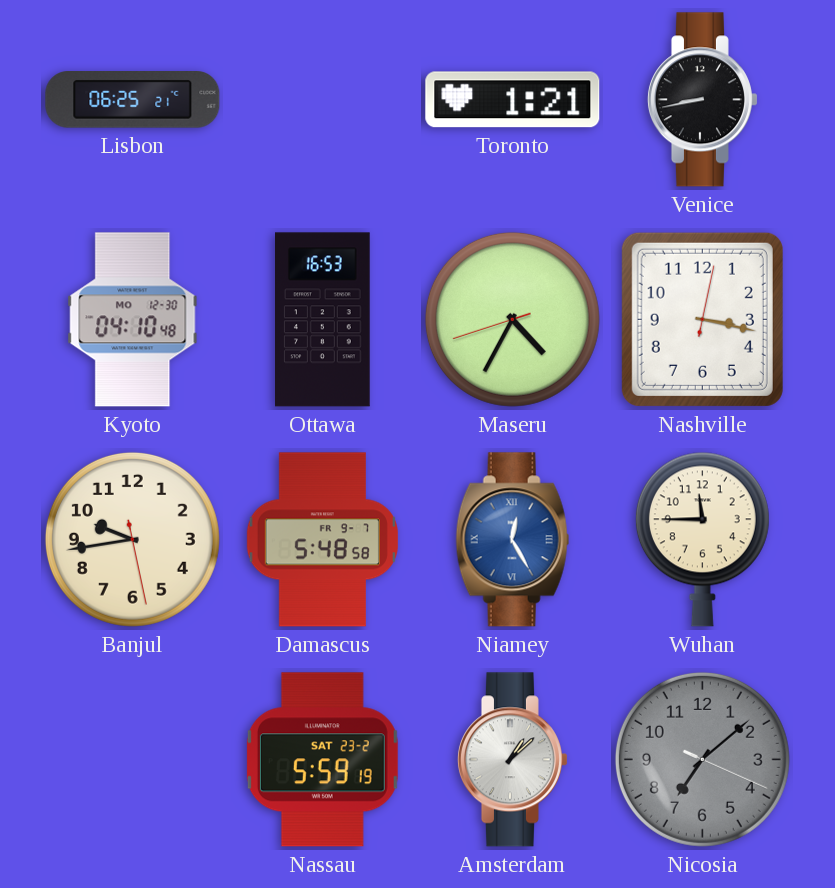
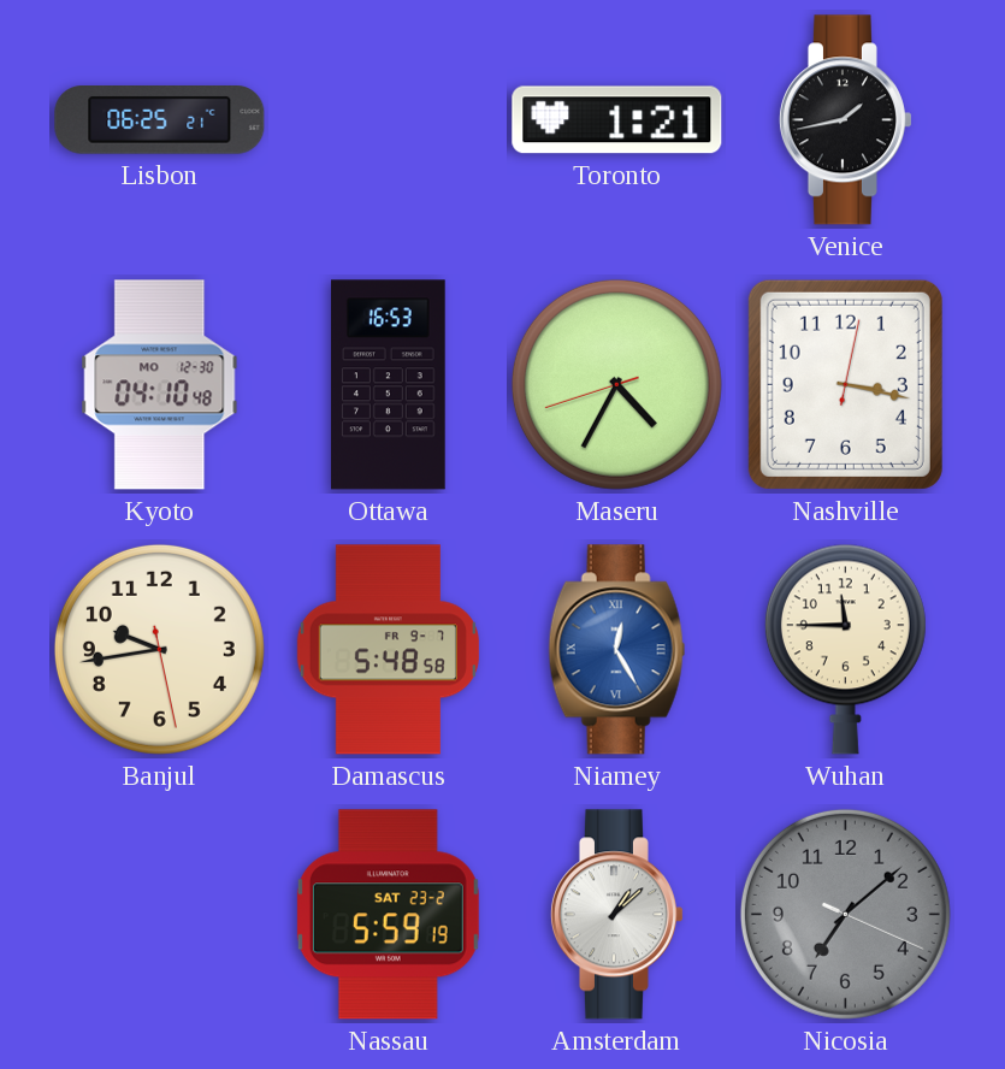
Venice: 8:43 -> 1:43 (845, 120)
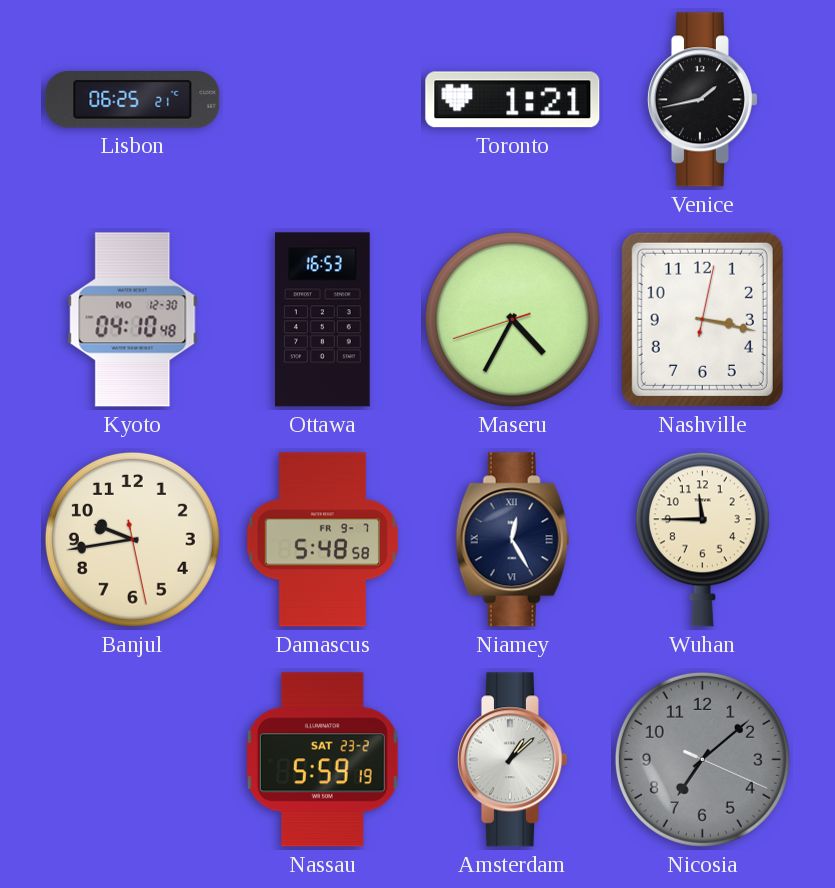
Niamey dial: blue -> navy (513, 540)
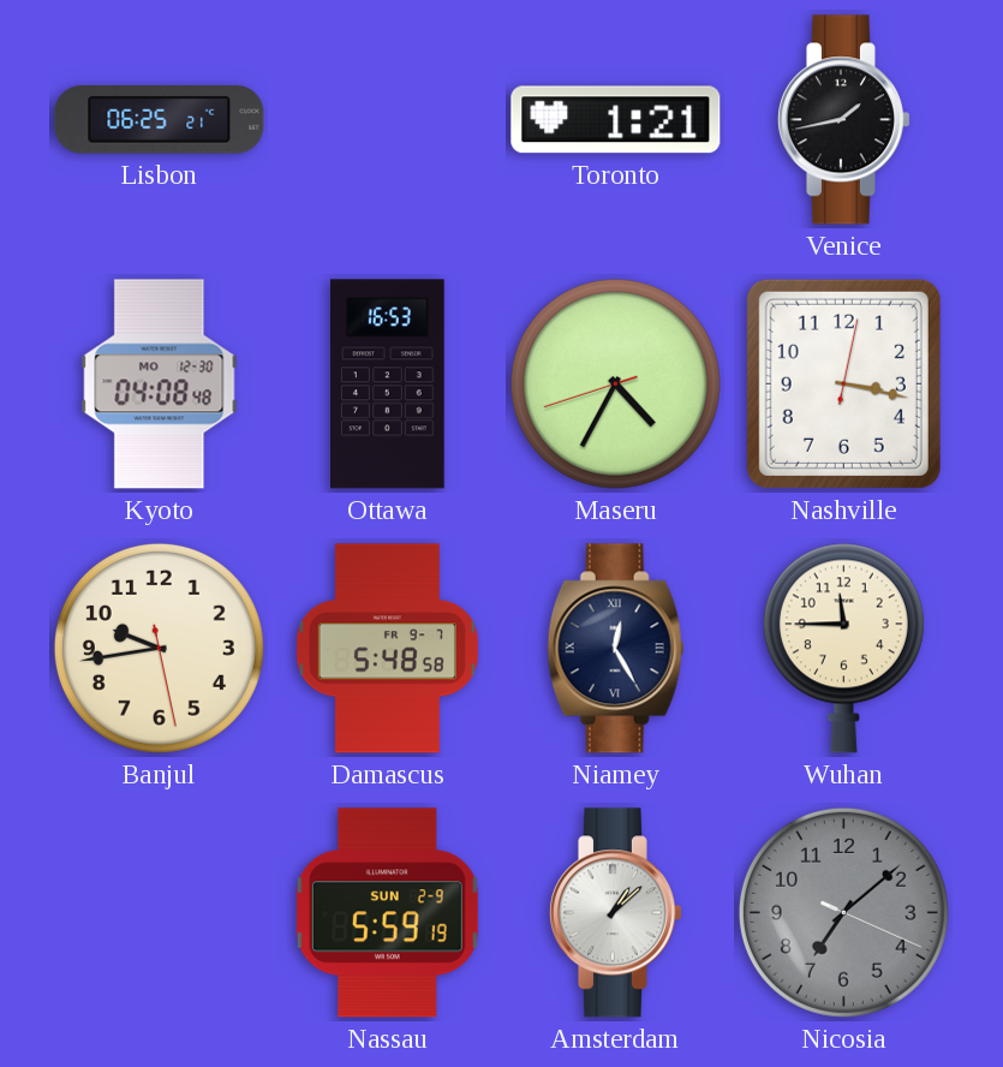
Kyoto: 04:10 -> 04:08 (160, 385)
Nassau date: SAT 23-2 -> SUN 2-9 (387, 913)
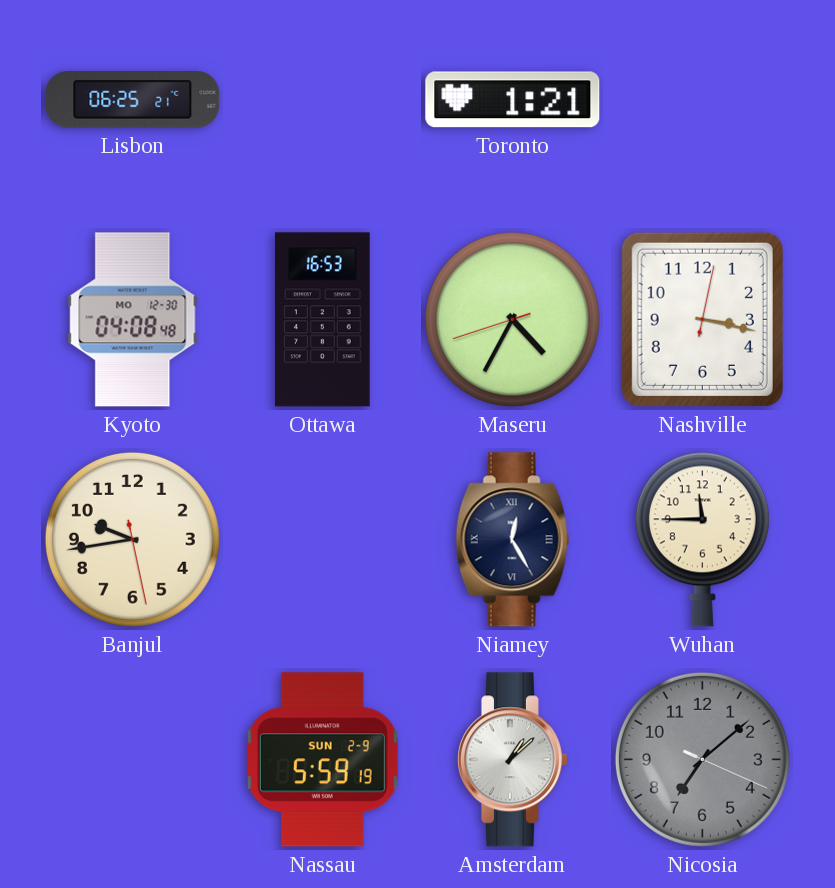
Venice: 1:43 -> none (843, 120)
Damascus: 5:48 -> none (387, 649)
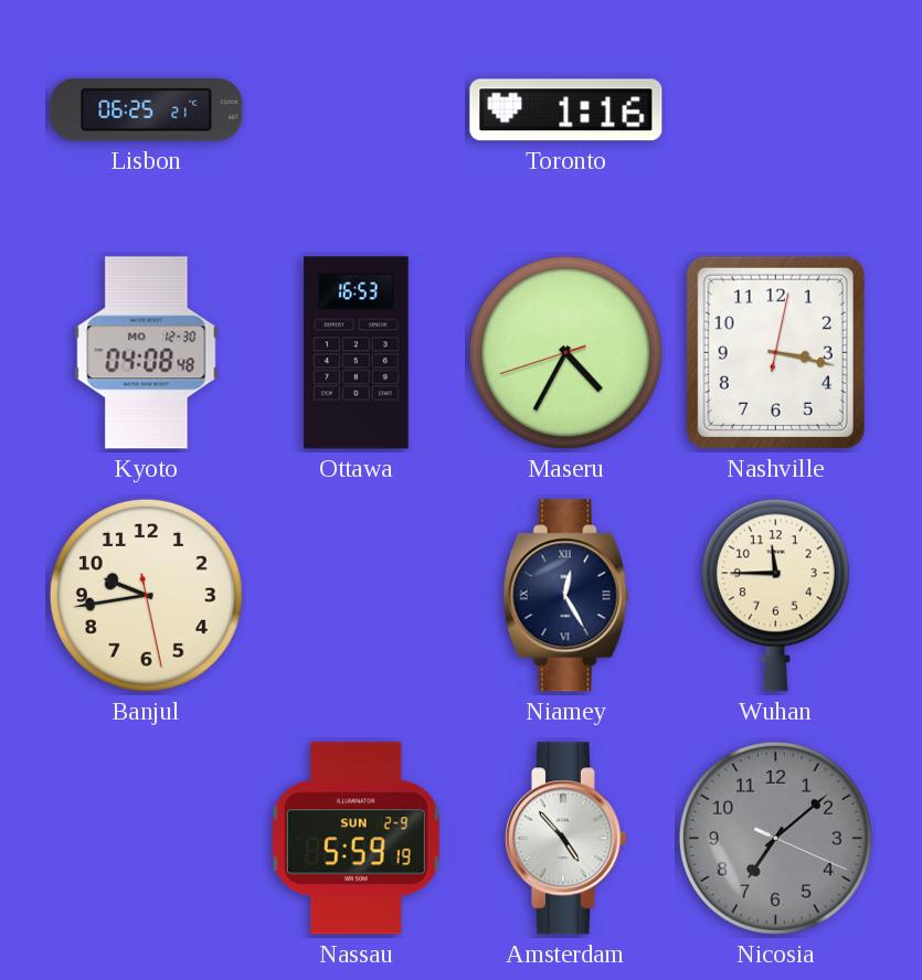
Toronto: 1:21 -> 1:16 (566, 110)
Amsterdam: 1:08 -> 4:53 (565, 839)
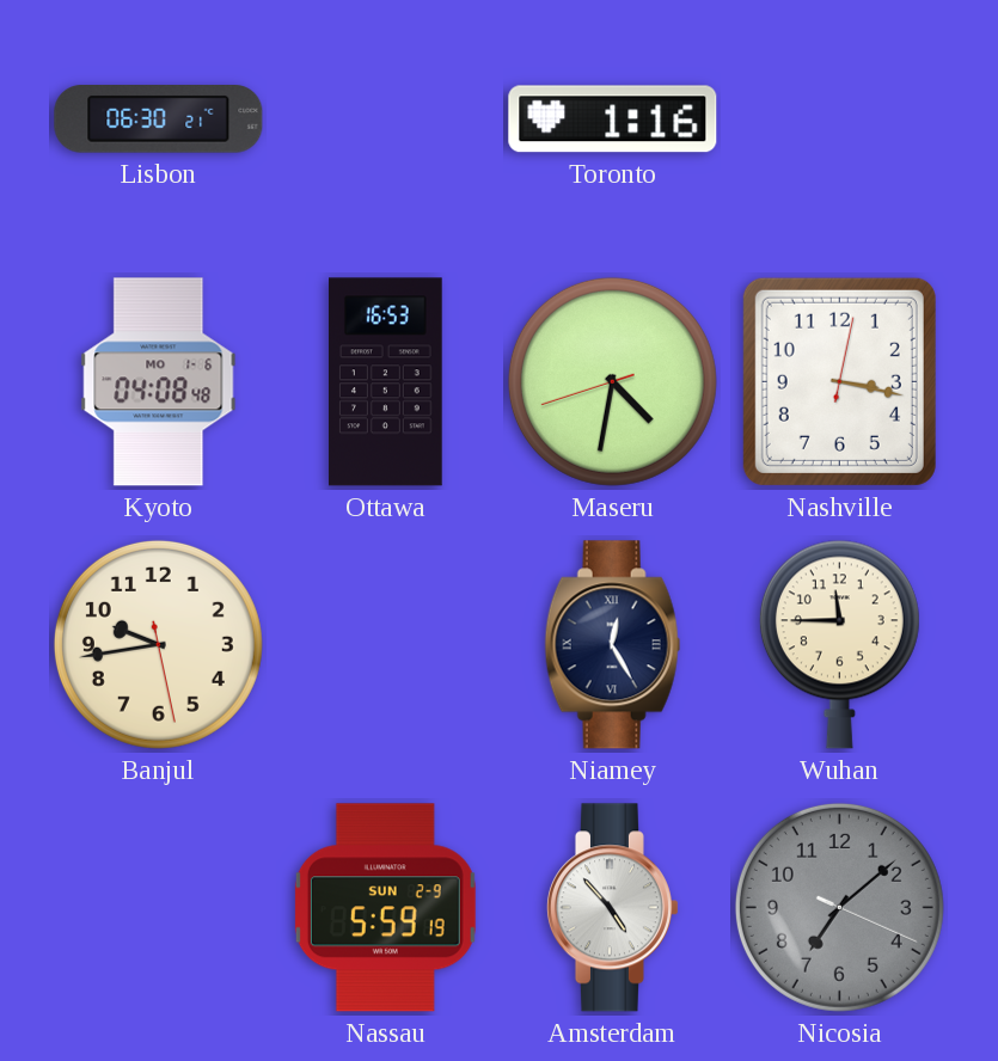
Lisbon: 06:25 -> 06:30 (159, 119)
Kyoto date: MO 12-30 -> MO 1-6 (159, 382)
Maseru: 4:34 -> 4:31 (612, 381)
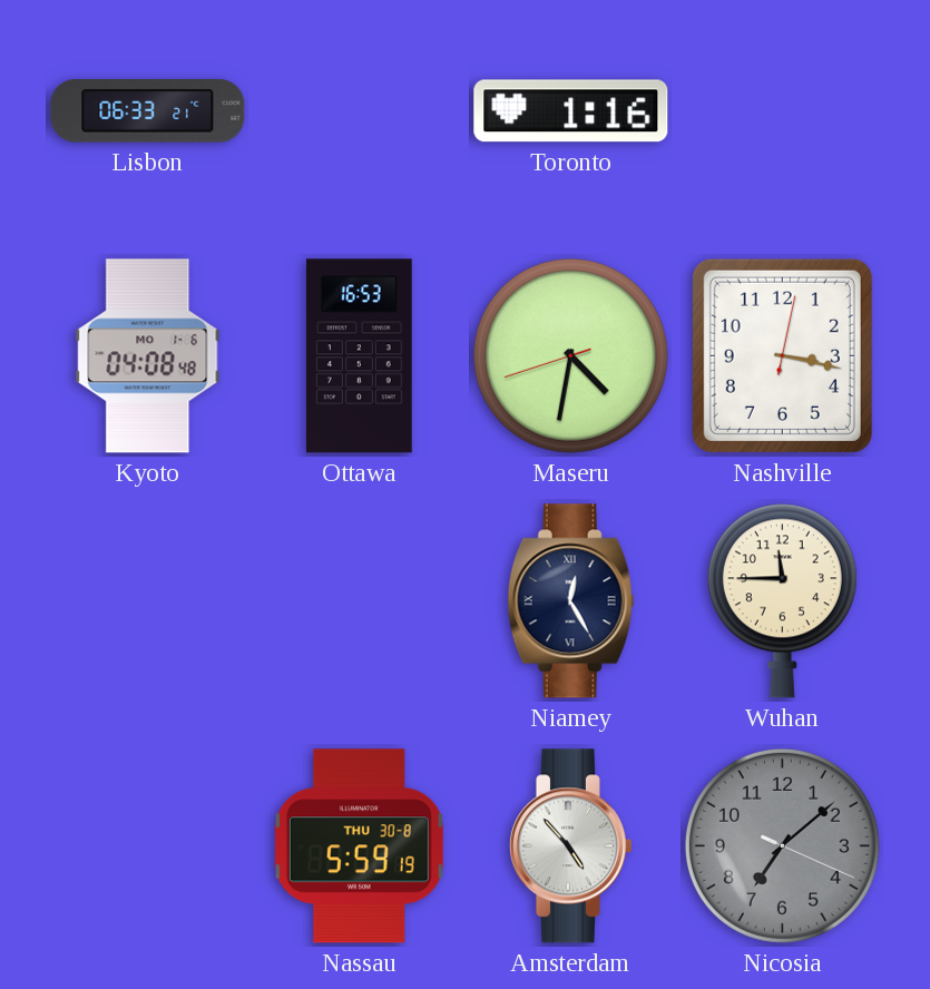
Lisbon: 06:30 -> 06:33 (148, 111)
Banjul: 9:43 -> none (158, 644)
Nassau date: SUN 2-9 -> THU 30-8 (359, 846)
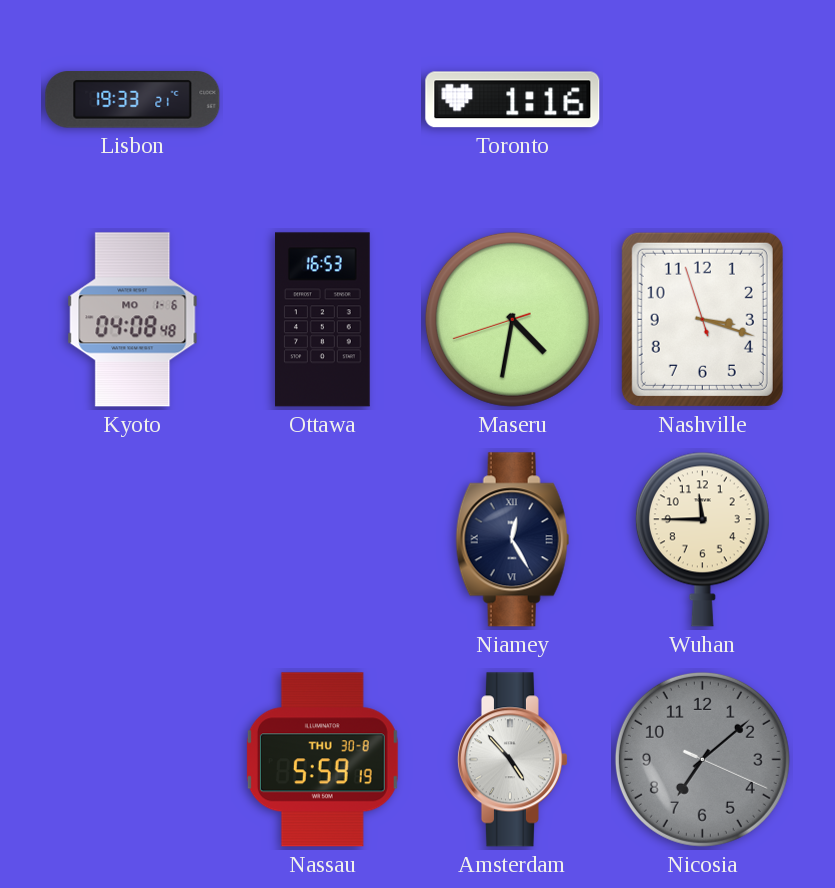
Lisbon: 06:33 -> 19:33 (133, 100)
Nashville: 3:17:02 -> 3:17:57 (702, 319)
